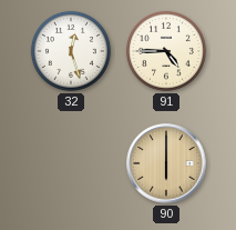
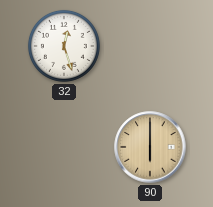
91: 4:45 -> none (166, 51)
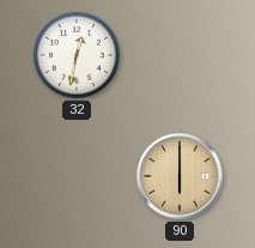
32: 12:27 -> 12:32 (77, 55)
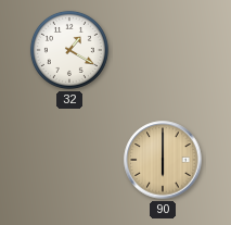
32: 12:32 -> 1:20 (69, 50)
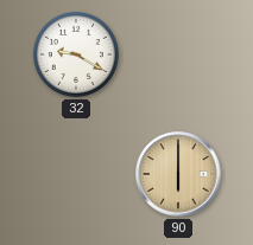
32: 1:20 -> 9:20 (76, 54)
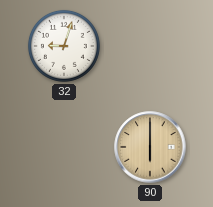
32: 9:20 -> 9:03 (64, 46)
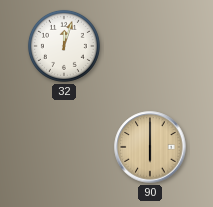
32: 9:03 -> 12:03 (64, 46)
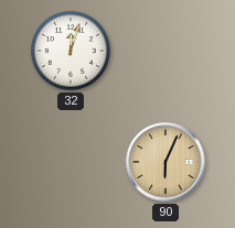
90: 6:00 -> 6:04 (165, 162)
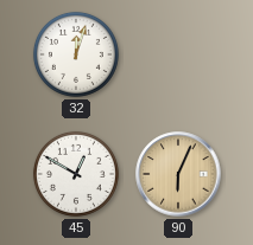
45: none -> 12:50 (76, 174)
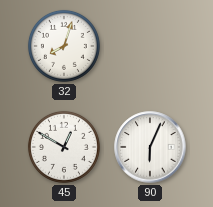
32: 12:03 -> 8:03 (64, 46)
90 dial: champagne -> white (150, 147)
